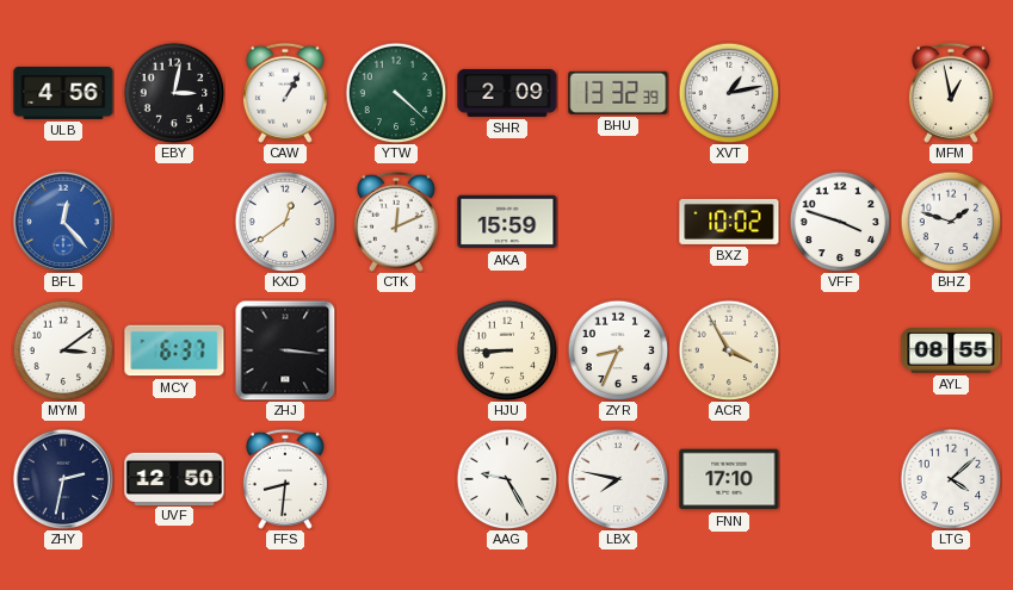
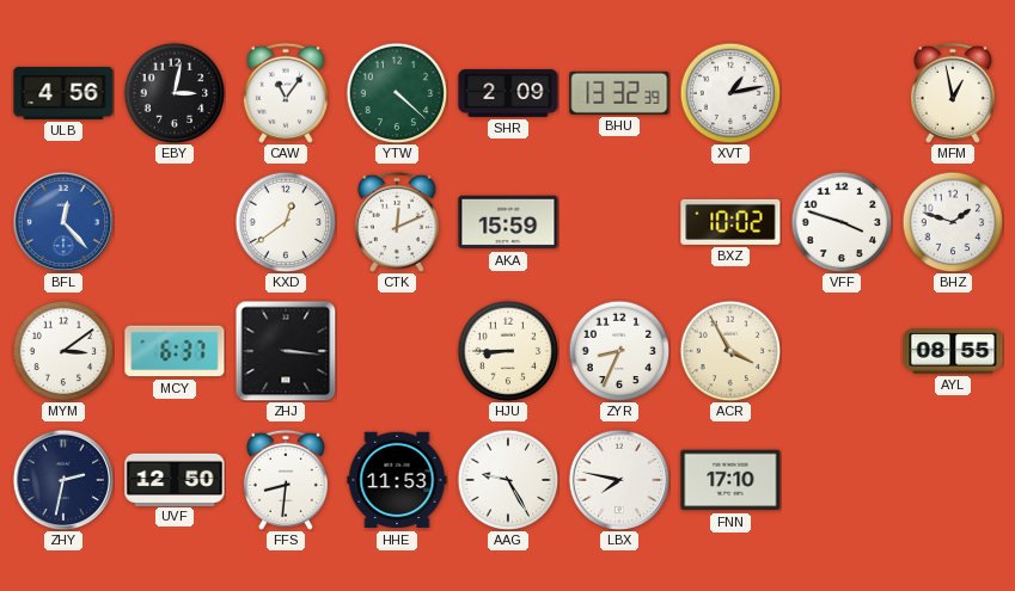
CAW: 1:05 -> 11:06 (286, 93)
HHE: none -> 11:53 (397, 480)
LTG: 4:08 -> none (951, 479)
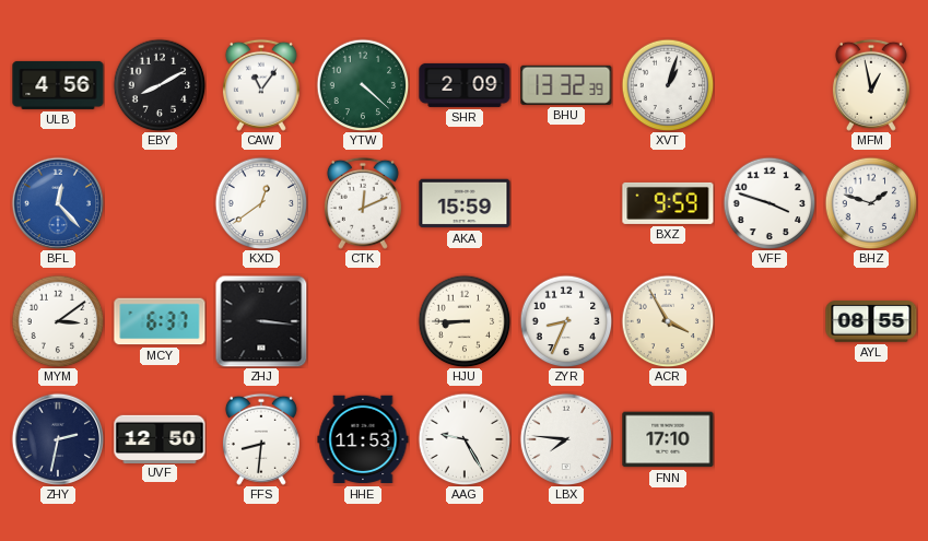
EBY: 3:02 -> 8:10 (160, 85)
XVT: 1:13 -> 1:03 (668, 85)
BXZ: 10:02 -> 9:59 (668, 203)
LBX: 7:47 -> 7:46 (565, 438)
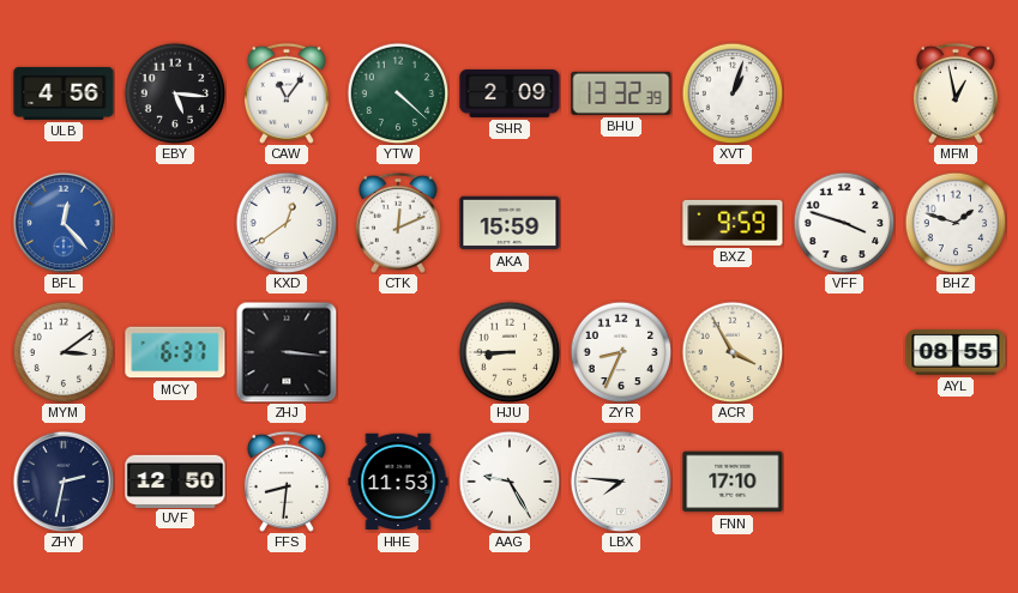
EBY: 8:10 -> 5:16 (175, 93)
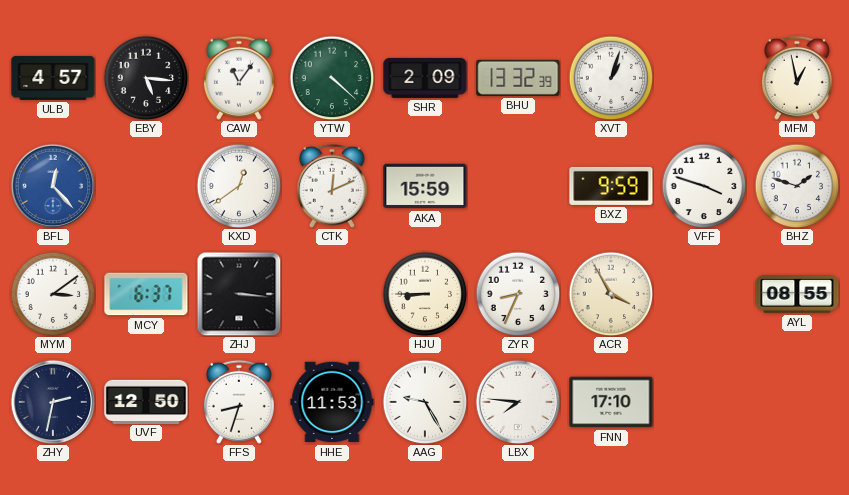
ULB: 4:56 -> 4:57 (53, 78)
FFS: 8:31 -> 8:33 (239, 402)
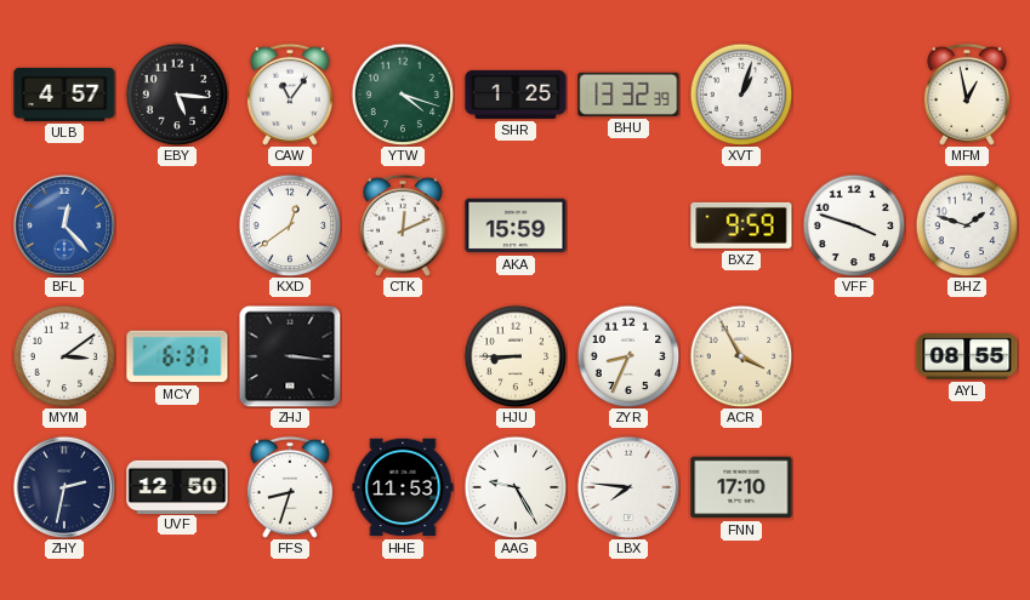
YTW: 4:22 -> 4:18 (403, 95)
SHR: 2:09 -> 1:25 (516, 95)
